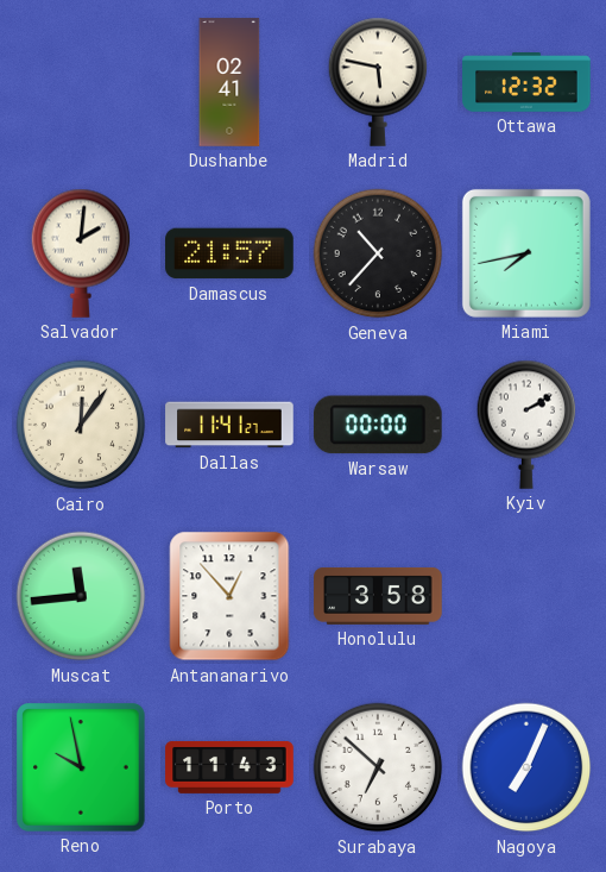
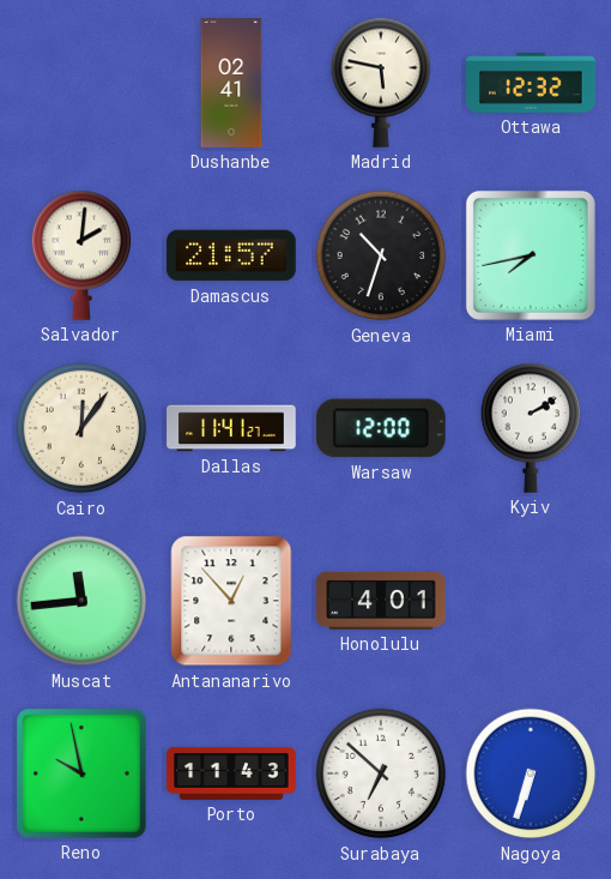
Geneva: 10:37 -> 10:33 (381, 255)
Warsaw: 00:00 -> 12:00 (381, 428)
Honolulu: 3:58 -> 4:01 (381, 601)
Nagoya: 7:04 -> 6:33 (531, 773)
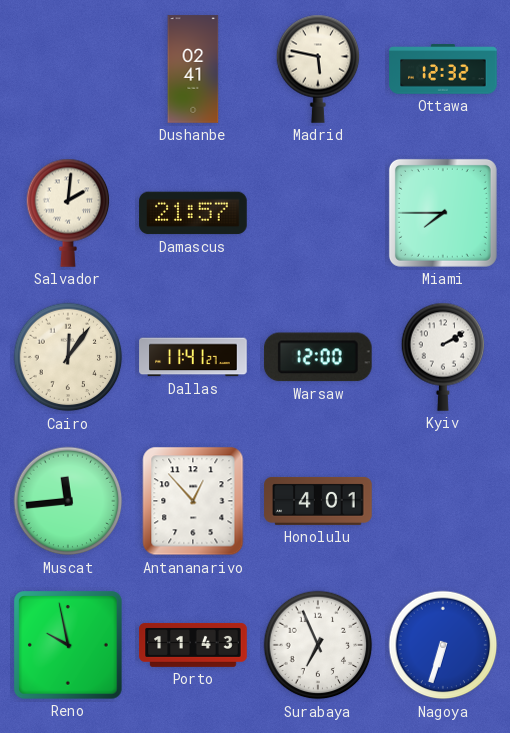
Geneva: 10:33 -> none (381, 255)
Miami: 7:43 -> 7:45 (443, 213)
Surabaya: 6:52 -> 6:56 (318, 645)
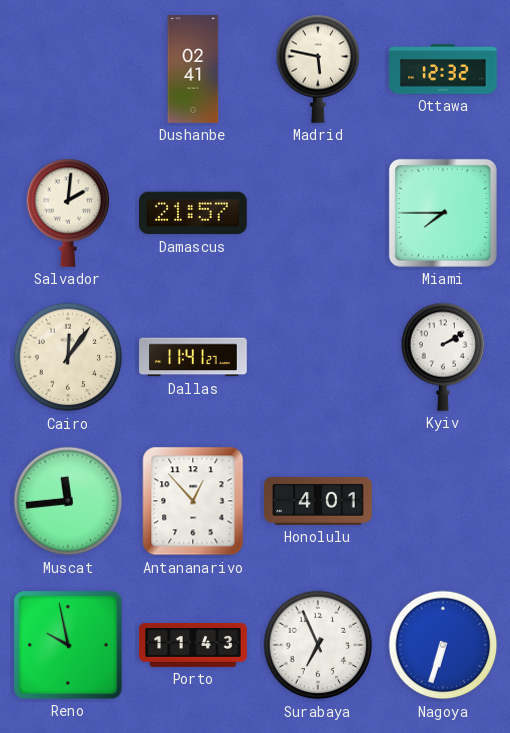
Warsaw: 12:00 -> none (318, 357)
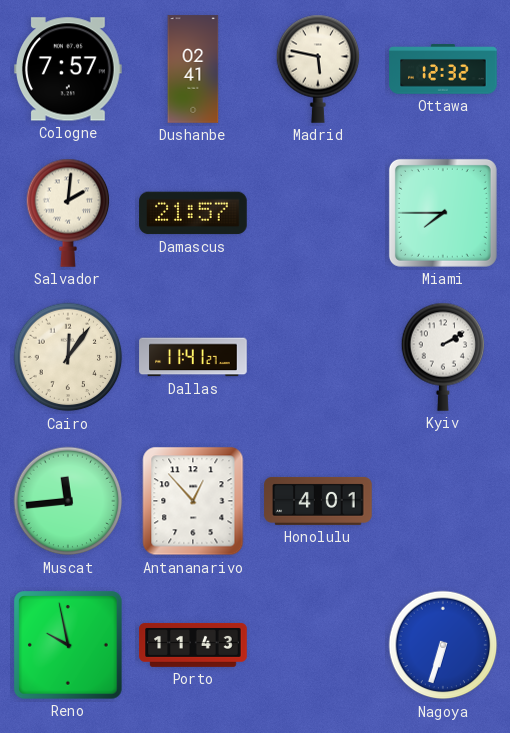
Cologne: none -> 7:57 (69, 69)
Surabaya: 6:56 -> none (318, 645)
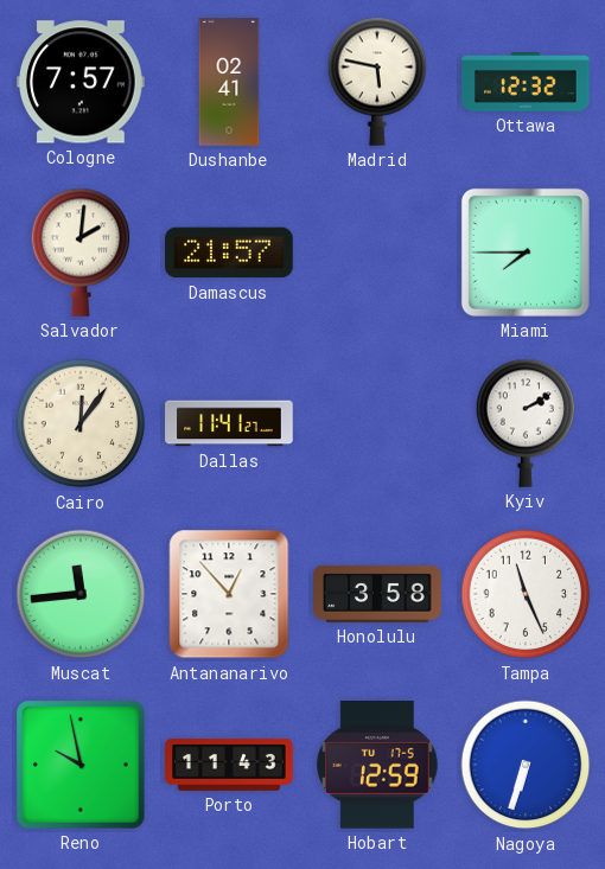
Honolulu: 4:01 -> 3:58 (377, 594)
Tampa: none -> 11:26 (526, 594)
Hobart: none -> 12:59 (378, 766)
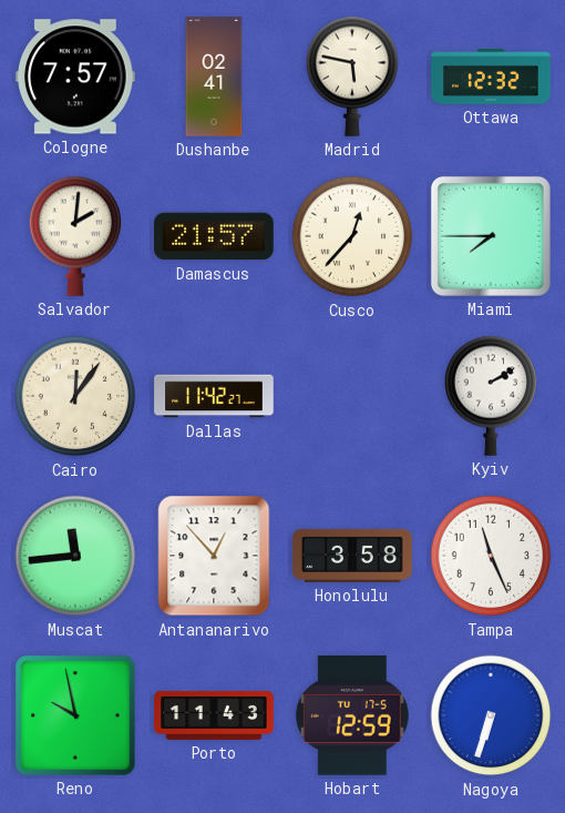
Cusco: none -> 12:37 (352, 236)
Dallas: 11:41 -> 11:42 (214, 396)
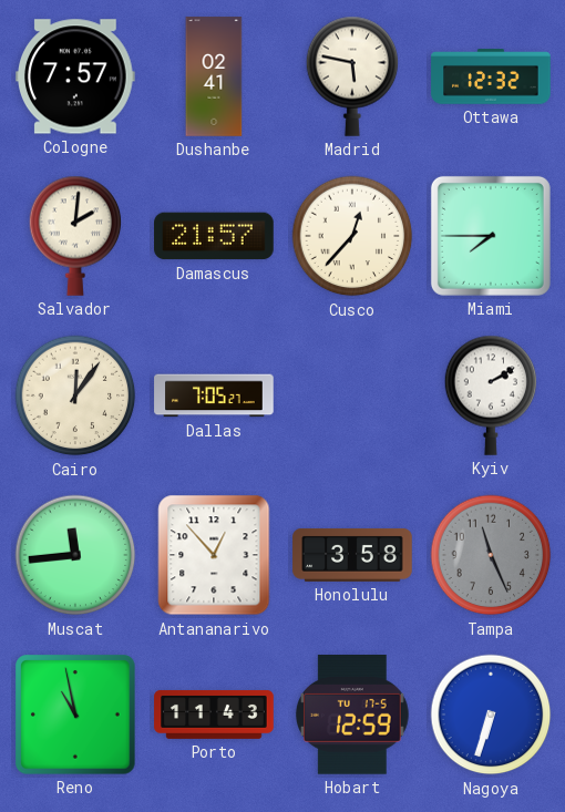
Dallas: 11:42 -> 7:05 (214, 395)
Tampa dial: white -> grey (491, 555)
Reno: 9:58 -> 10:58 (76, 716)
